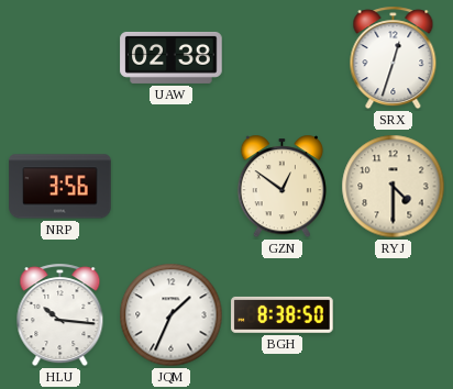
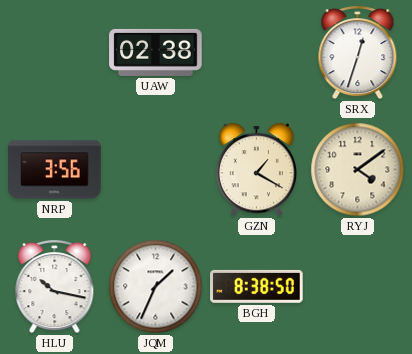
GZN: 12:51 -> 1:20 (256, 170)
RYJ: 4:30 -> 4:09 (358, 170)
HLU: 10:16 -> 10:17 (55, 287)
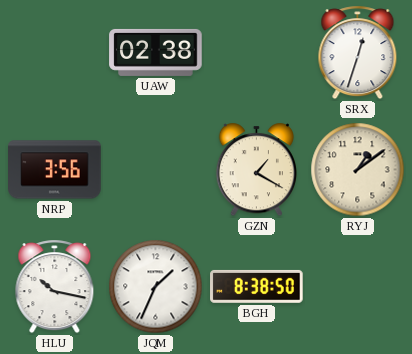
RYJ: 4:09 -> 1:09 (358, 170)
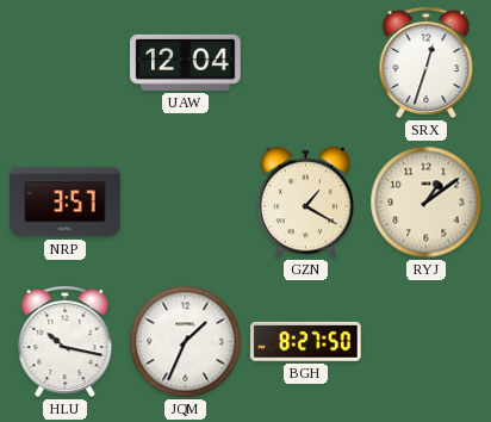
UAW: 02:38 -> 12:04 (186, 62)
NRP: 3:56 -> 3:57 (66, 203)
BGH: 8:38 -> 8:27 (306, 341)
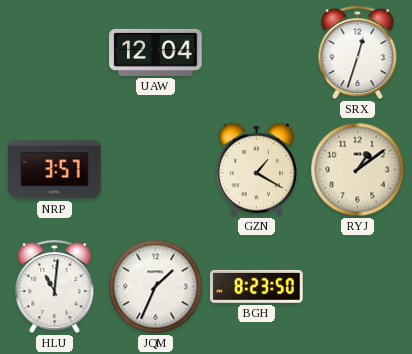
HLU: 10:17 -> 11:01 (55, 287)
BGH: 8:27 -> 8:23 (257, 286)
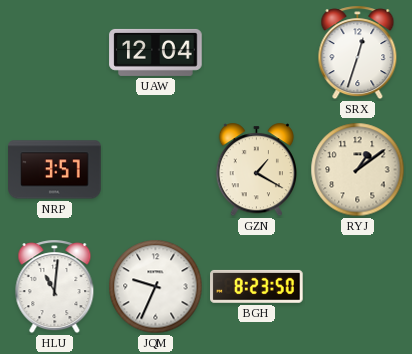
JQM: 1:34 -> 9:34 (156, 287)
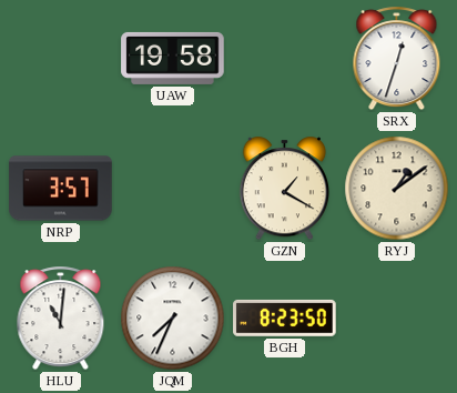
UAW: 12:04 -> 19:58 (173, 58)
JQM: 9:34 -> 7:34 (173, 319)
